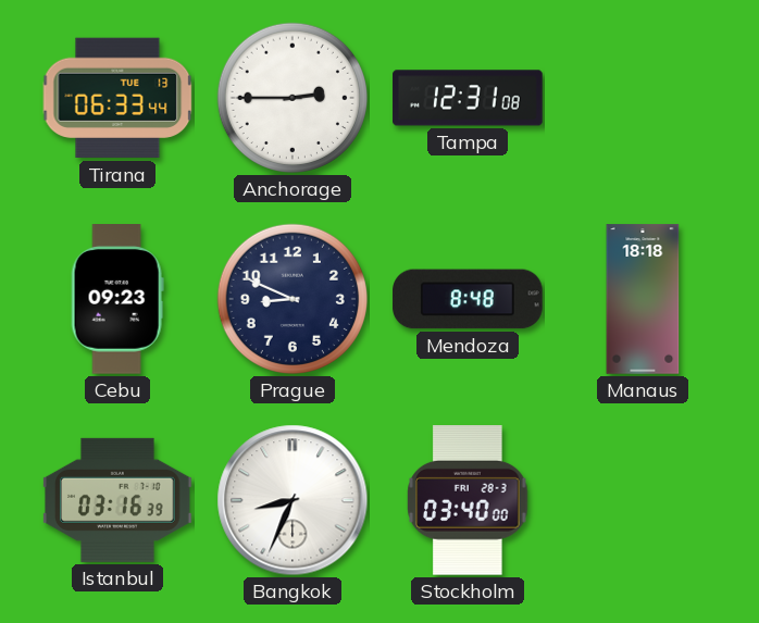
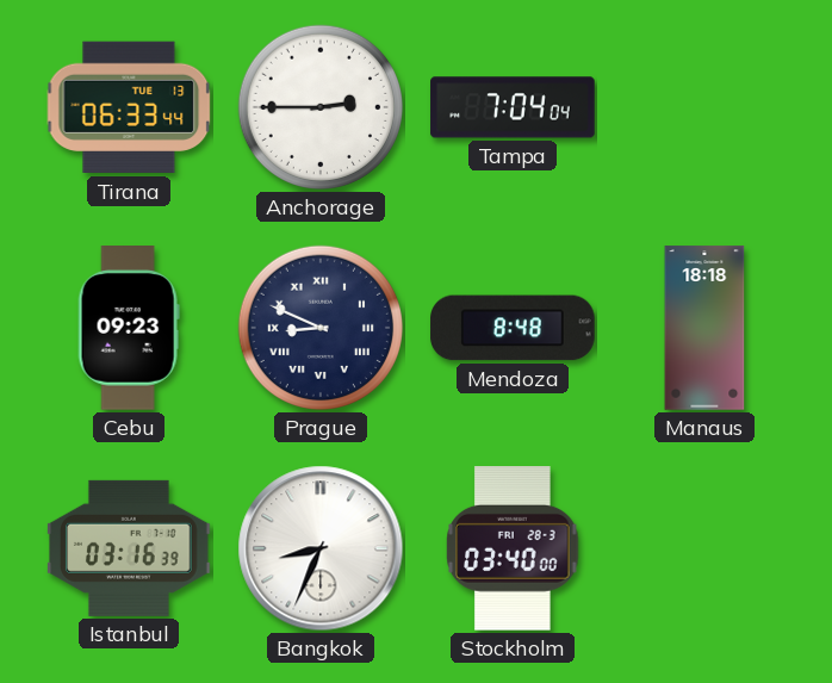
Tampa: 12:31 -> 7:04 (513, 107)
Prague numerals: Arabic -> Roman (321, 328)
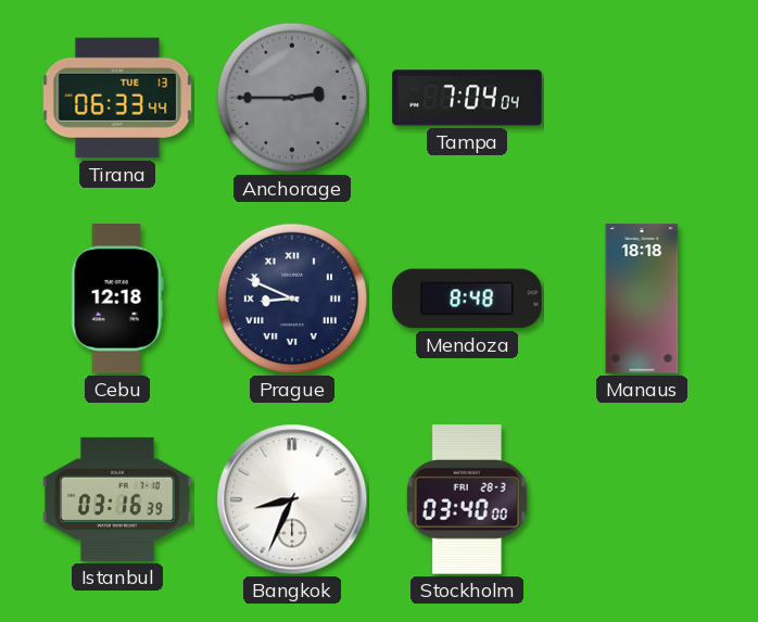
Anchorage dial: white -> grey (292, 98)
Cebu: 09:23 -> 12:18 (117, 300)
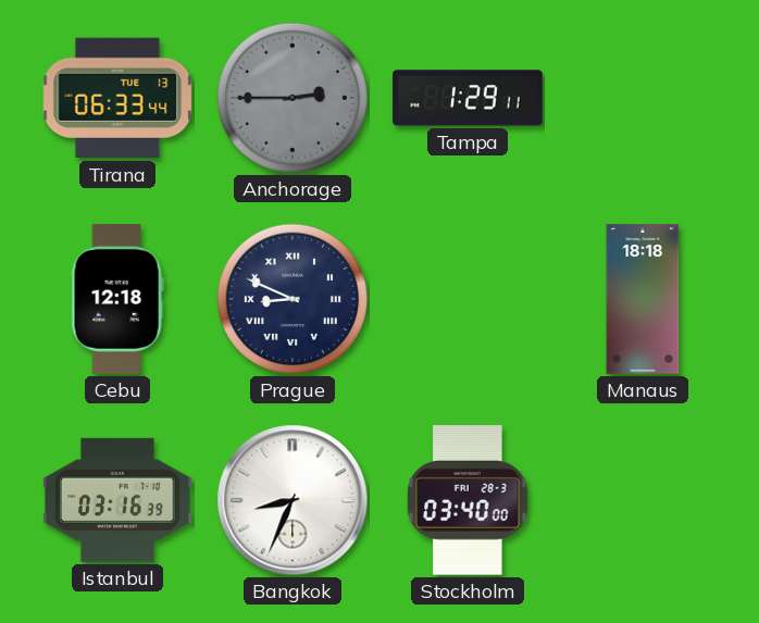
Tampa: 7:04 -> 1:29 (468, 98)
Mendoza: 8:48 -> none (467, 299)
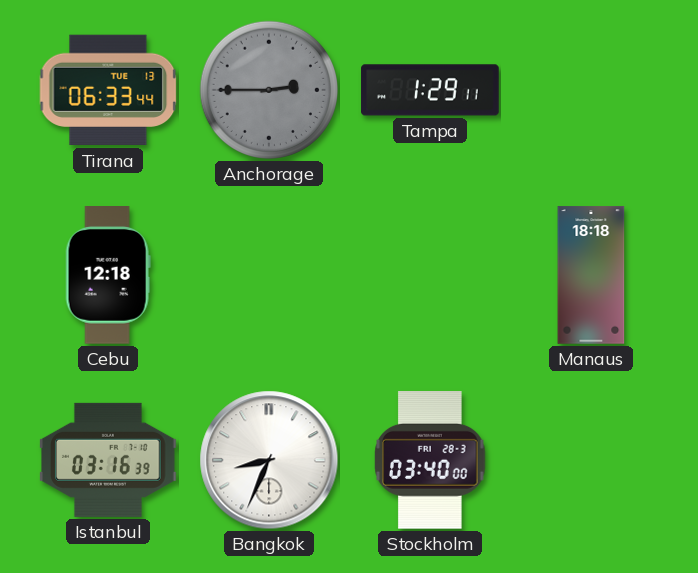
Prague: 8:49 -> none (293, 299)
